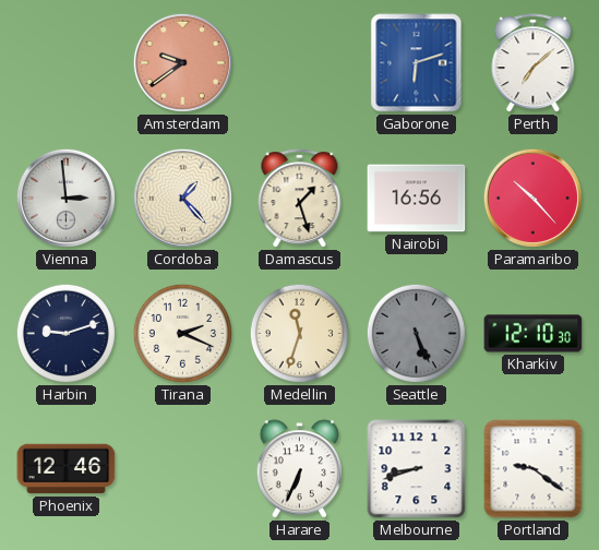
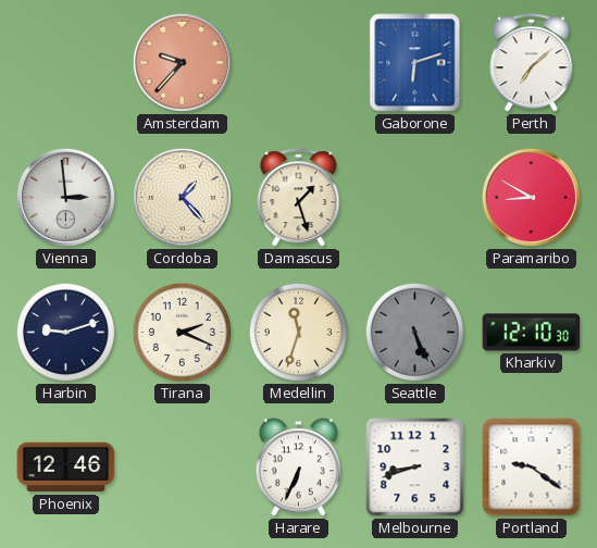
Amsterdam: 9:39 -> 9:37 (182, 62)
Nairobi: 16:56 -> none (417, 199)
Paramaribo: 10:23 -> 8:50 (531, 197)
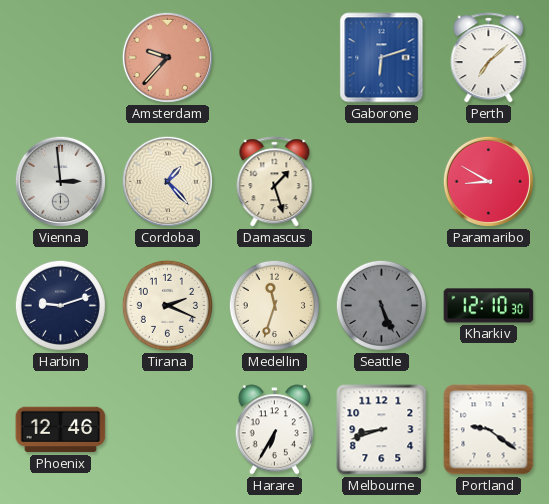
Harare: 6:34 -> 6:35 (274, 430)
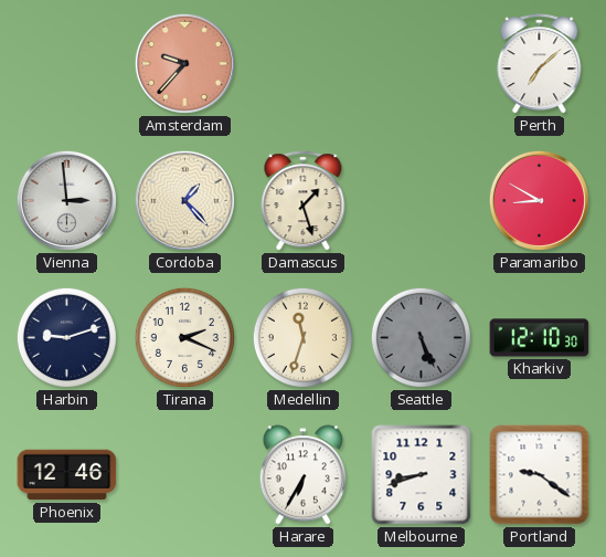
Gaborone: 6:12 -> none (382, 58)
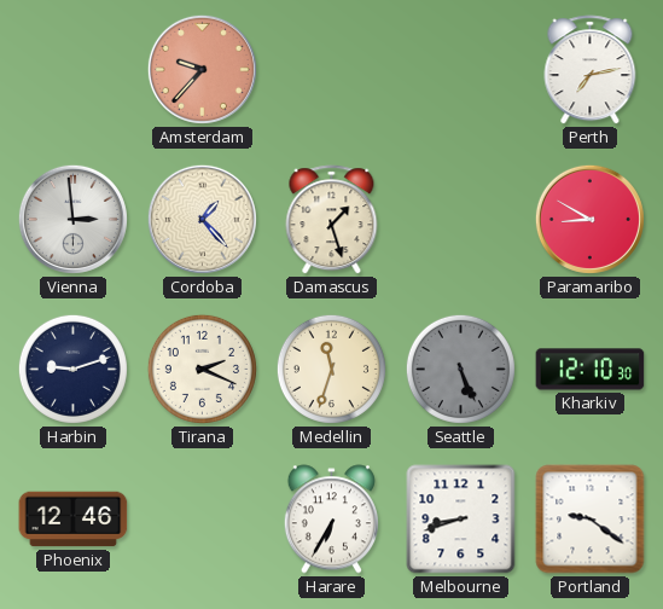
Perth: 7:08 -> 7:13 (591, 70)
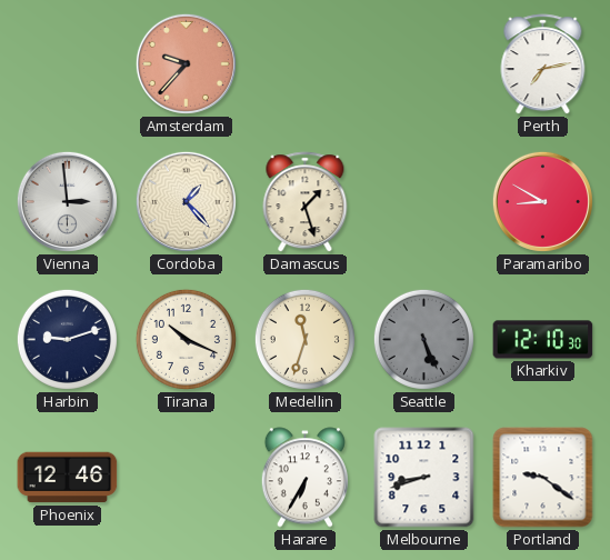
Tirana: 2:19 -> 10:19 (186, 339)
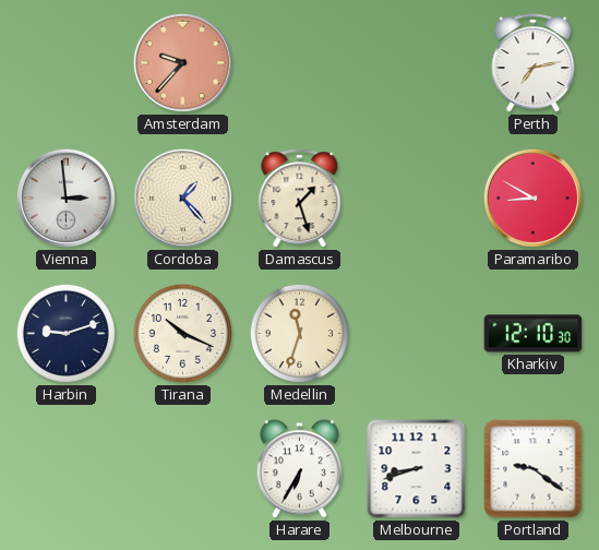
Seattle: 5:26 -> none (423, 339)
Phoenix: 12:46 -> none (68, 478)
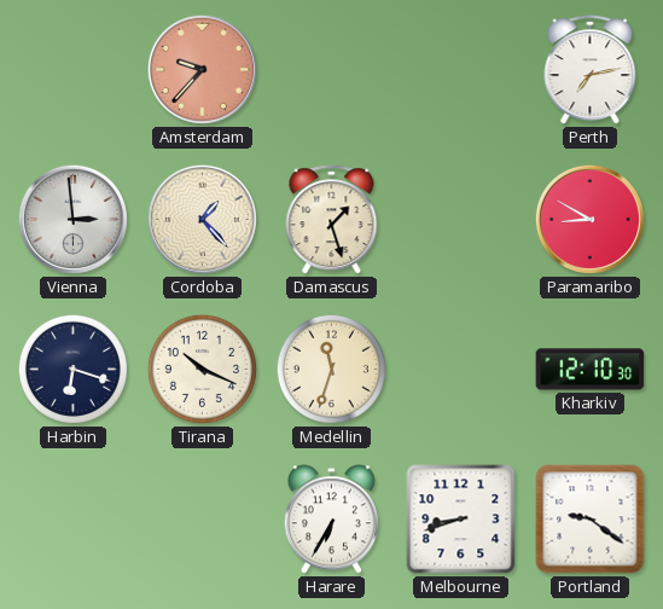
Harbin: 9:12 -> 6:18 (72, 369)
